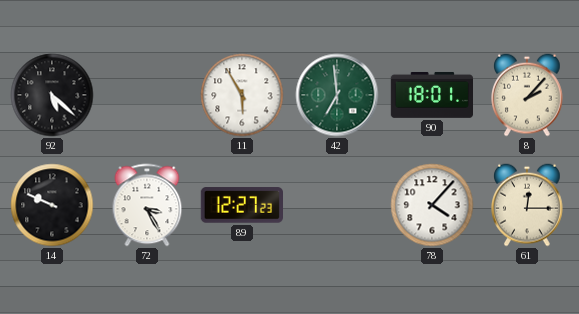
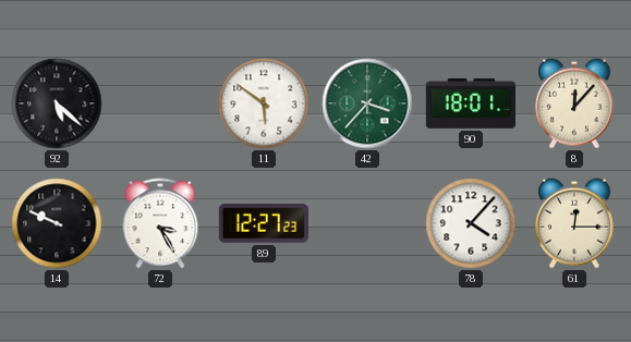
11: 5:55 -> 5:51 (264, 103)
42: 6:59 -> 3:37 (367, 103)
8: 2:07 -> 12:07 (575, 103)
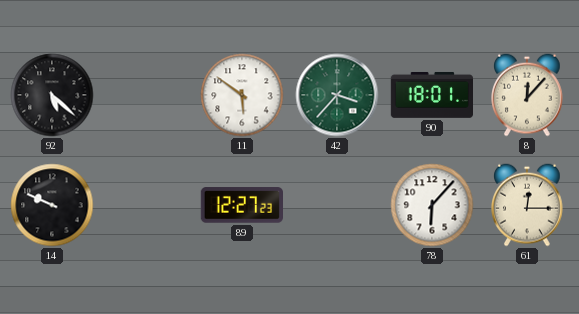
72: 3:25 -> none (160, 223)
78: 4:07 -> 6:07 (432, 205)
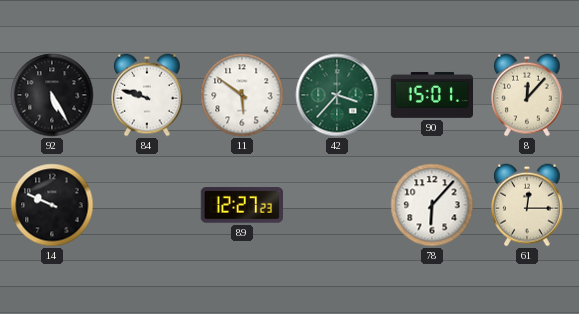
92: 5:22 -> 5:25 (52, 95)
84: none -> 9:48 (148, 95)
90: 18:01 -> 15:01 (431, 95)
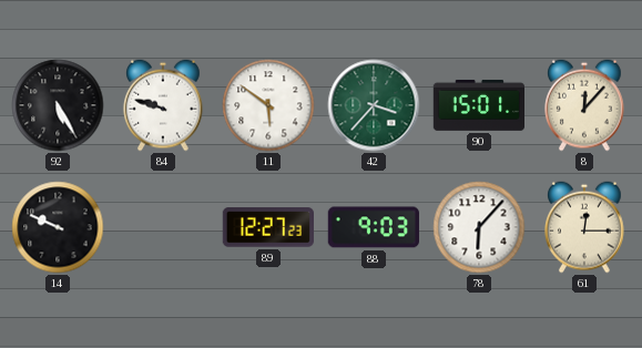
88: none -> 9:03 (374, 227)
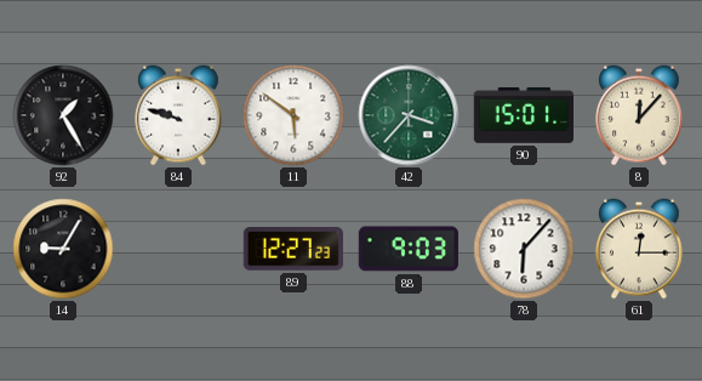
92: 5:25 -> 1:25 (63, 115)
14: 9:49 -> 9:05 (63, 249)
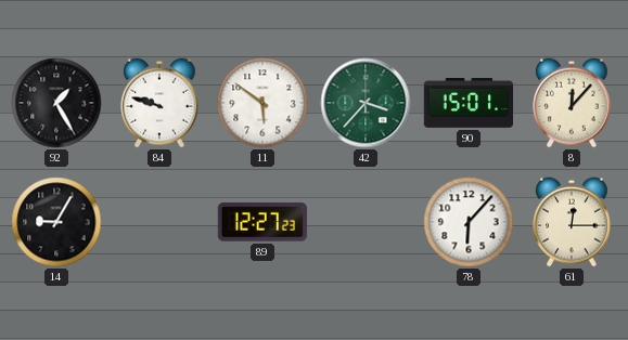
88: 9:03 -> none (409, 249)
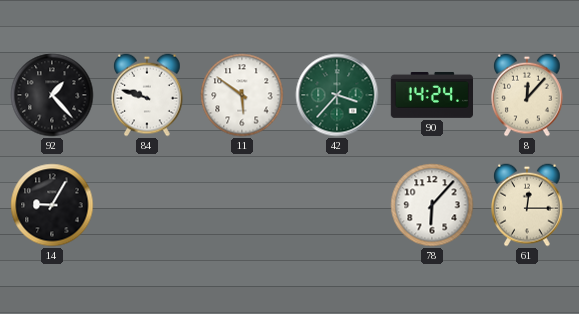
92: 1:25 -> 1:23 (52, 95)
90: 15:01 -> 14:24 (431, 95)
89: 12:27 -> none (261, 222)
